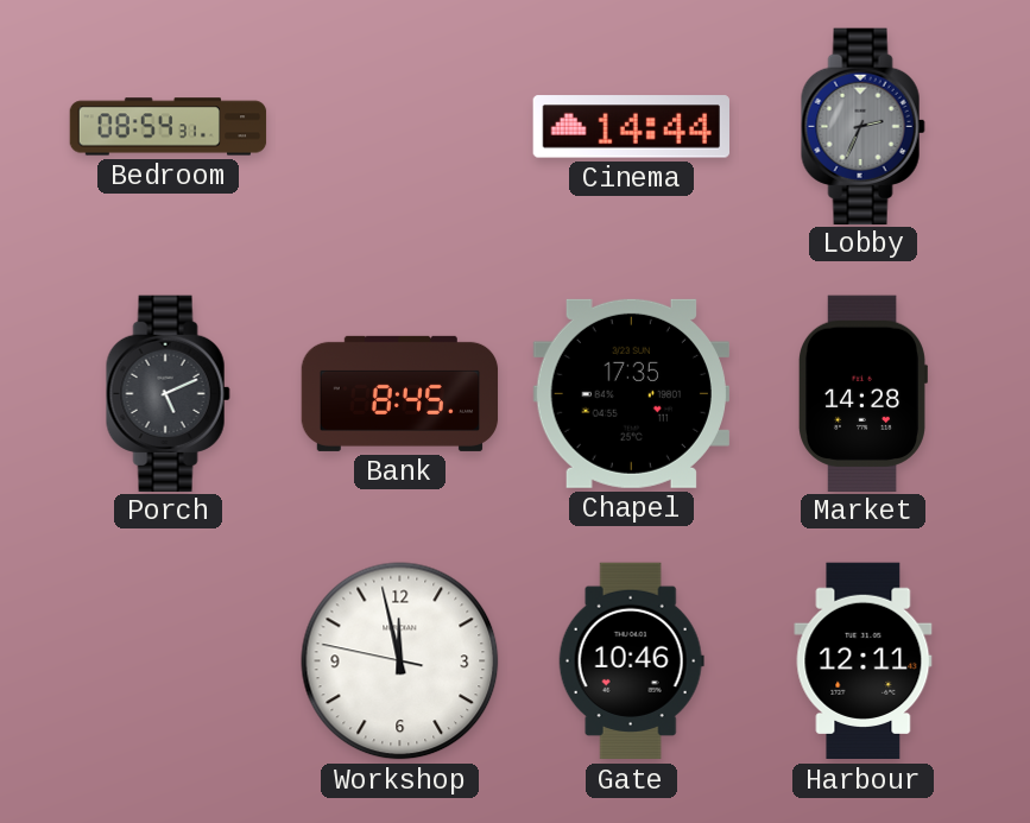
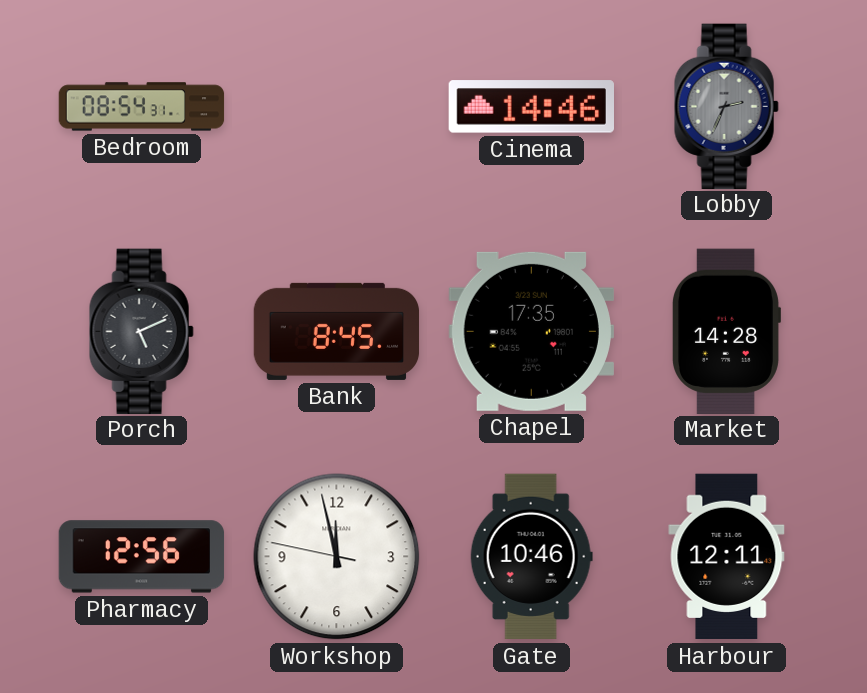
Cinema: 14:44 -> 14:46 (531, 107)
Pharmacy: none -> 12:56 (142, 557)
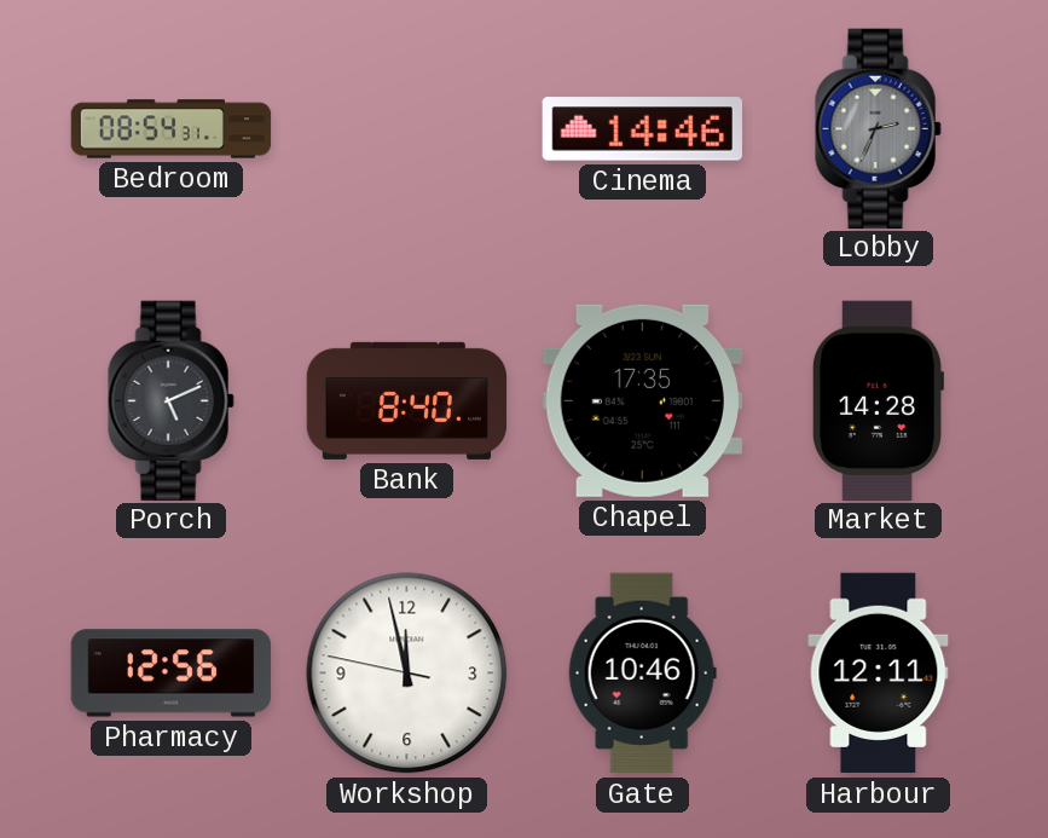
Bank: 8:45 -> 8:40 (407, 400)
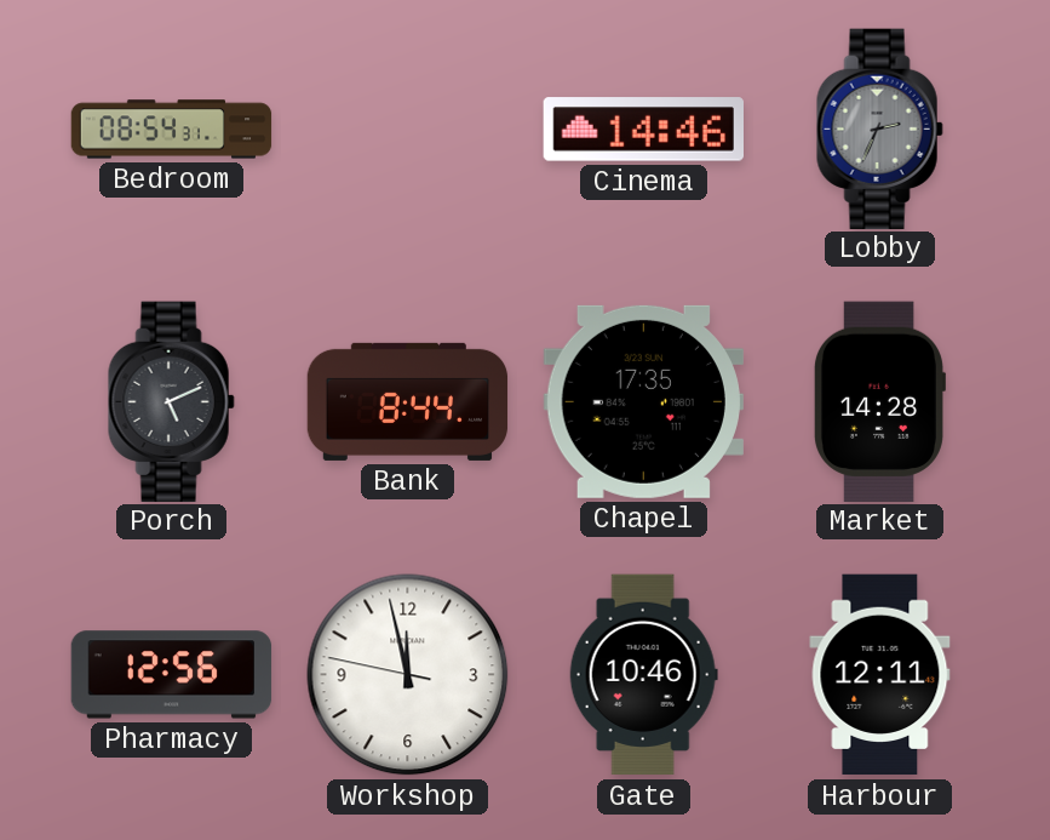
Bank: 8:40 -> 8:44 (408, 401)
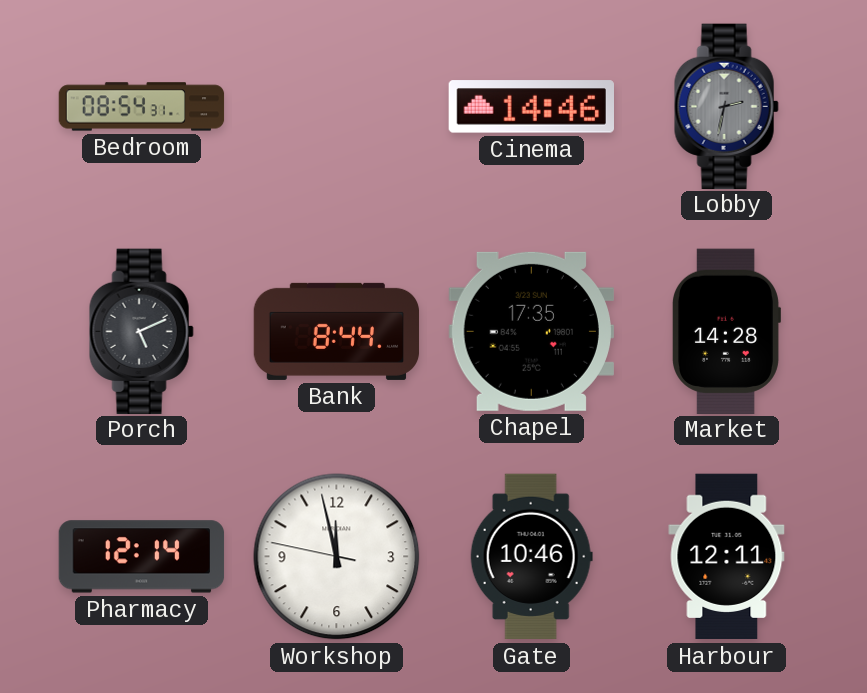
Lobby: 2:34 -> 2:32 (726, 106)
Pharmacy: 12:56 -> 12:14 (142, 557)
